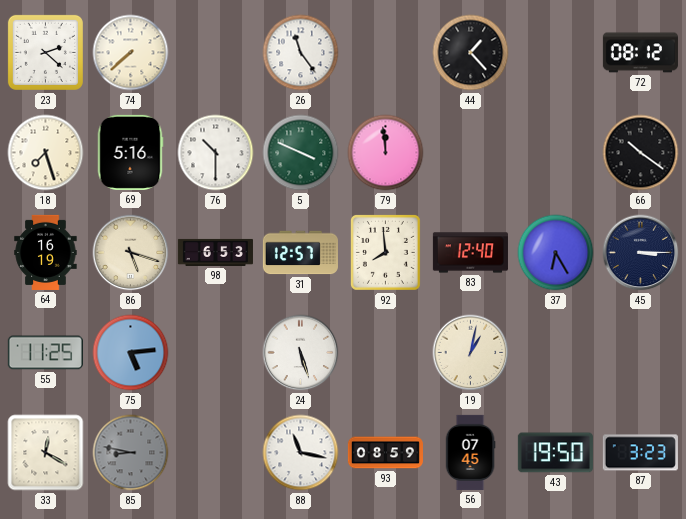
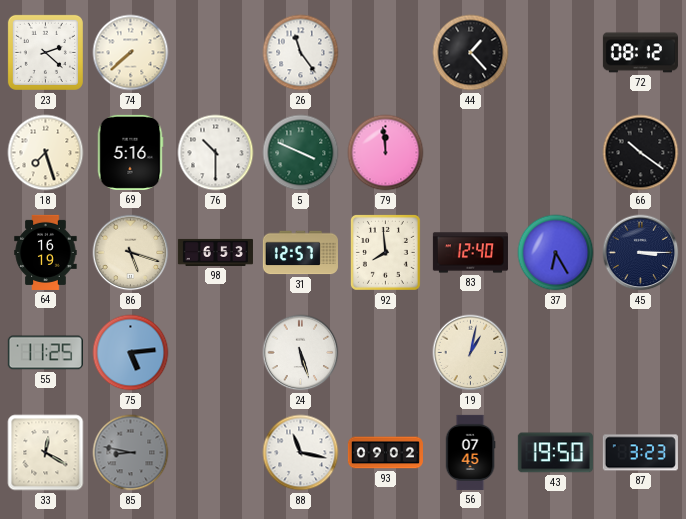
93: 08:59 -> 09:02 (385, 453)
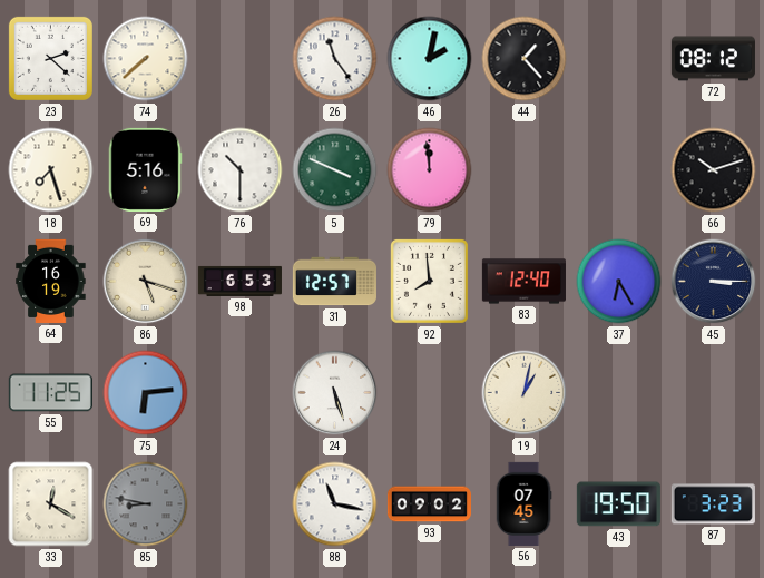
46: none -> 2:02 (430, 59)
66: 10:21 -> 10:12 (714, 170)
75: 5:14 -> 6:14 (146, 393)
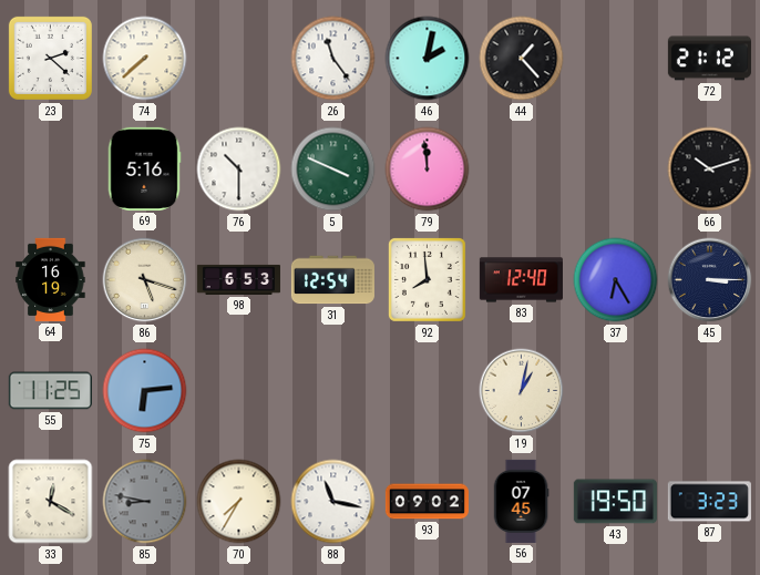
72: 08:12 -> 21:12 (709, 59)
18: 7:27 -> none (51, 170)
31: 12:57 -> 12:54 (332, 280)
24: 5:27 -> none (335, 393)
70: none -> 7:35 (239, 502)
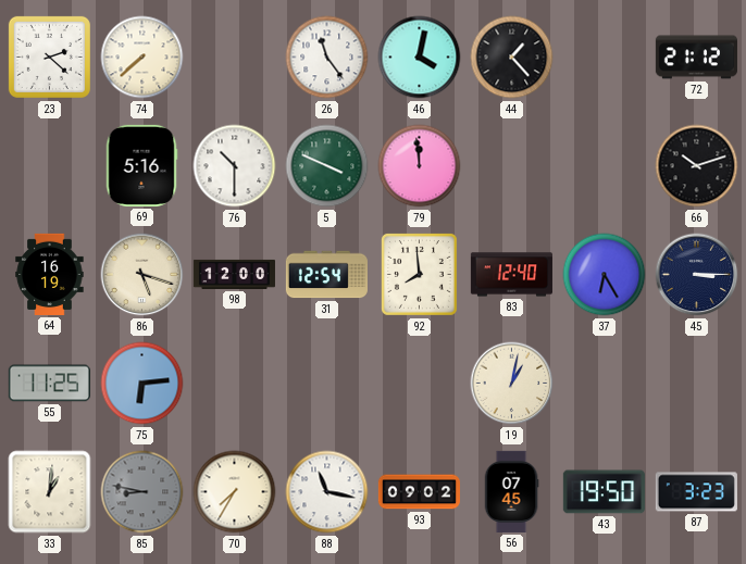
46: 2:02 -> 4:02 (420, 58)
98: 6:53 -> 12:00 (234, 274)
33: 12:20 -> 1:01 (50, 492)
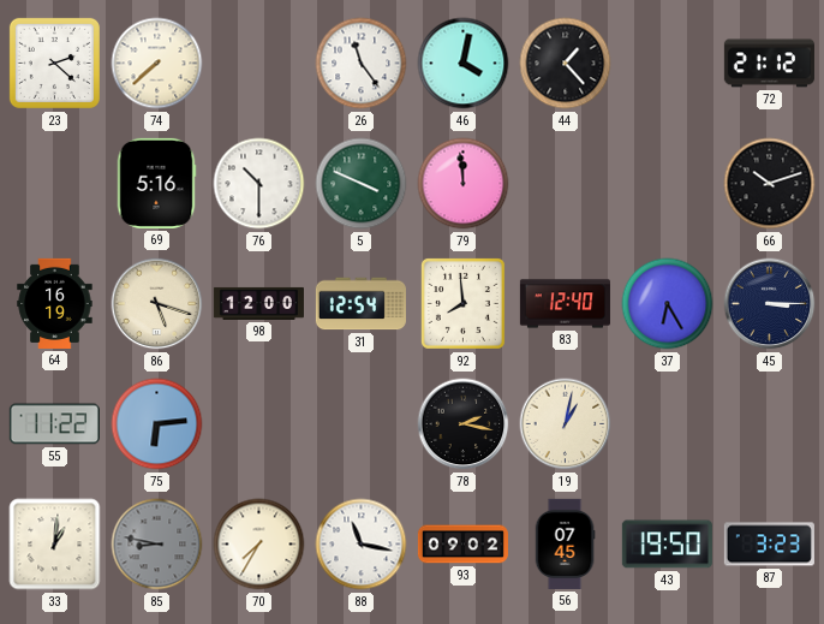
55: 11:25 -> 11:22 (54, 424)
78: none -> 2:17 (464, 424)
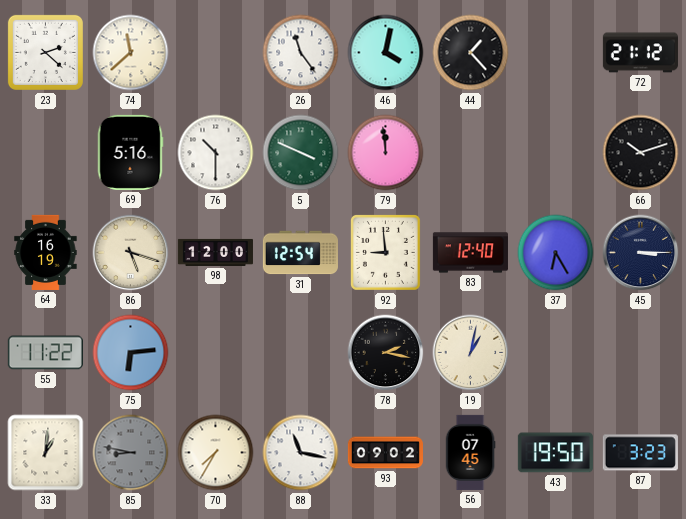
74: 7:38 -> 11:38 (131, 53)
92: 7:59 -> 8:59 (385, 252)
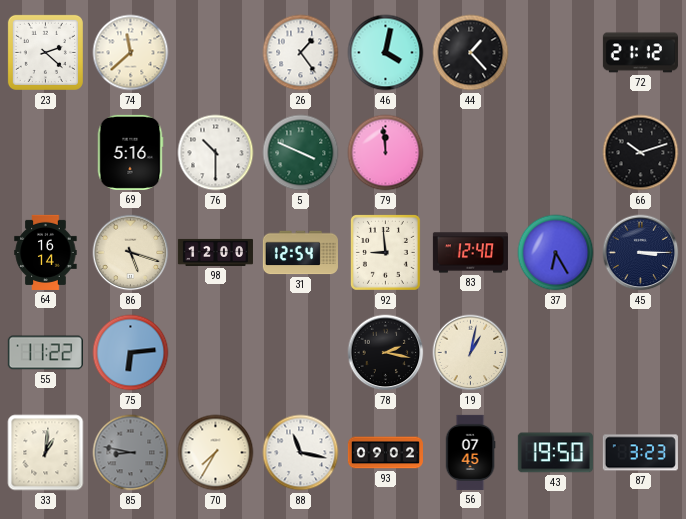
26: 11:24 -> 1:24 (301, 53)
64: 16:19 -> 16:14 (46, 252)
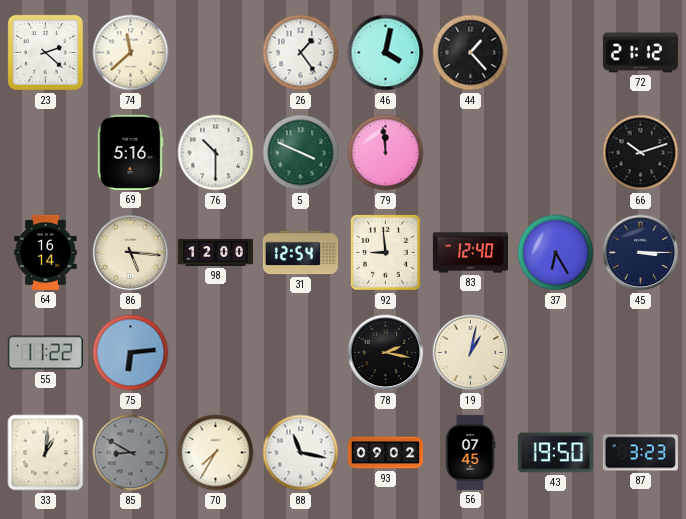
86: 5:18 -> 5:16 (131, 253)
85: 8:47 -> 8:50 (131, 453)
